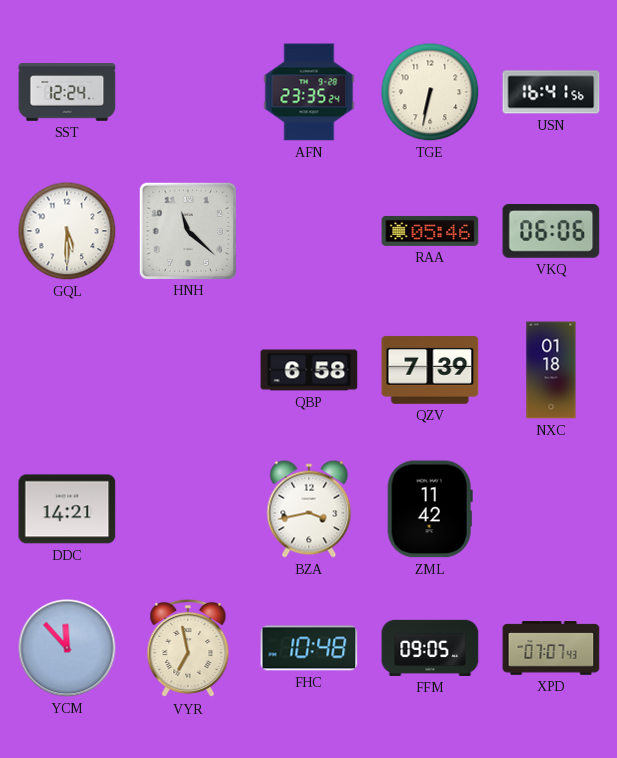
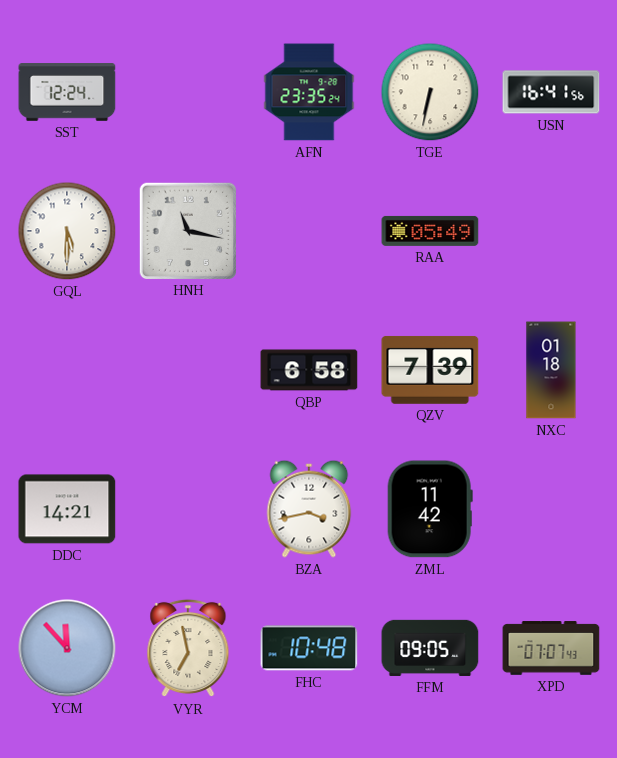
HNH: 11:22 -> 11:17 (187, 230)
RAA: 05:46 -> 05:49 (430, 231)
VKQ: 06:06 -> none (551, 232)
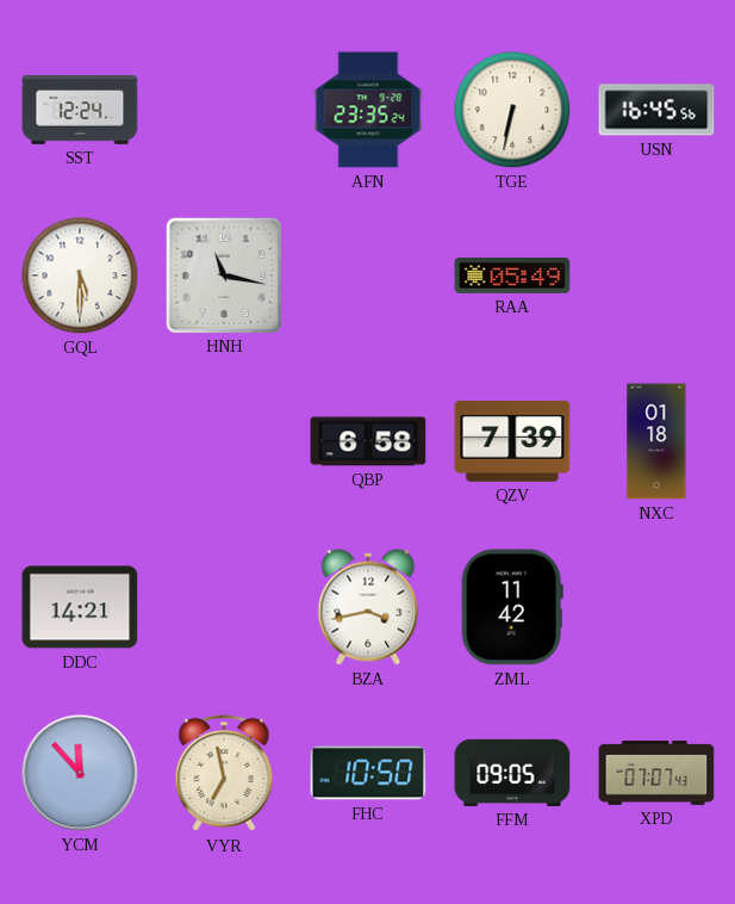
USN: 16:41 -> 16:45 (656, 110)
FHC: 10:48 -> 10:50 (368, 773)
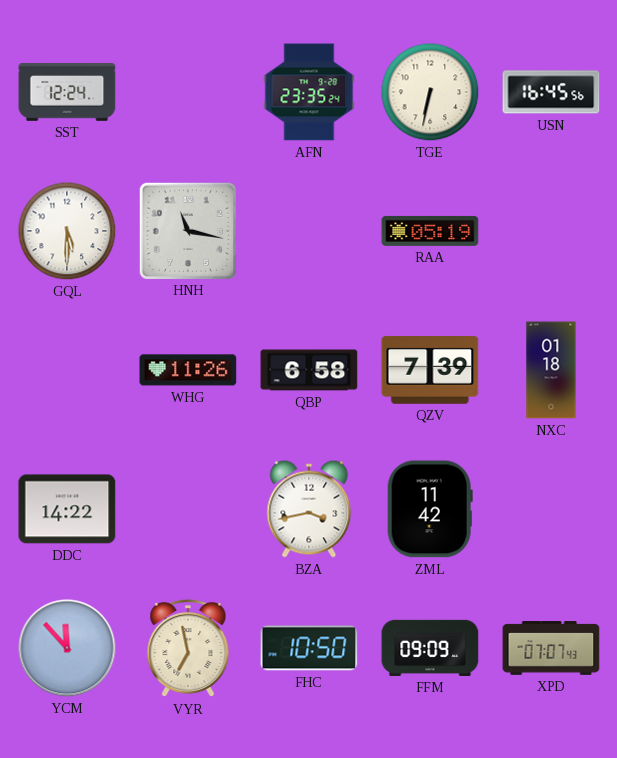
RAA: 05:49 -> 05:19 (430, 231)
WHG: none -> 11:26 (188, 370)
DDC: 14:21 -> 14:22 (67, 509)
FFM: 09:05 -> 09:09 (430, 648)
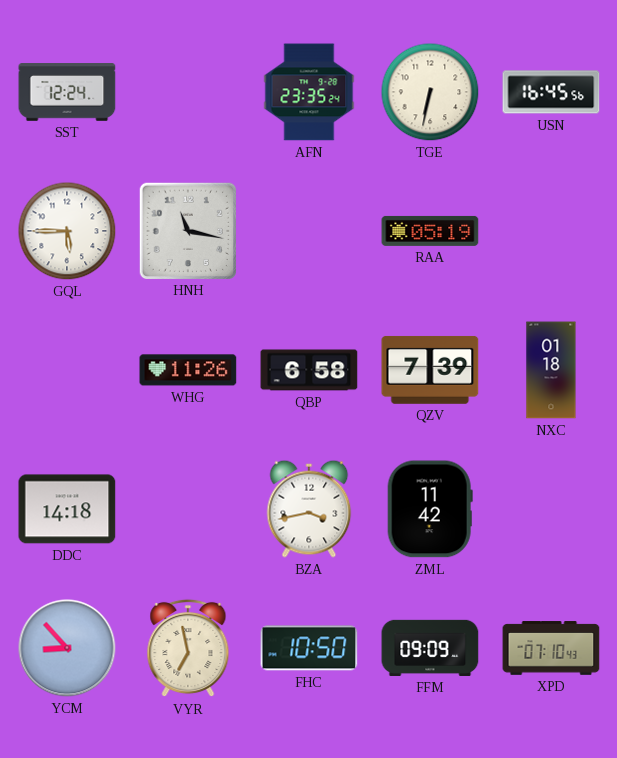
GQL: 5:30 -> 5:45 (67, 231)
DDC: 14:22 -> 14:18 (67, 509)
YCM: 11:53 -> 8:53 (67, 648)
XPD: 07:07 -> 07:10 (551, 648)
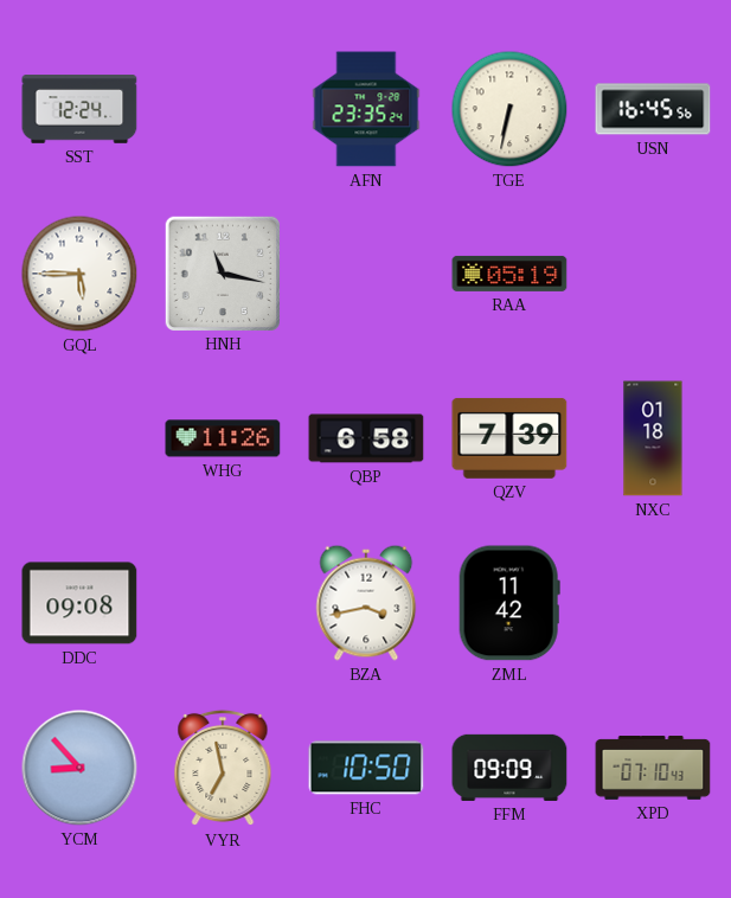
DDC: 14:18 -> 09:08 (79, 603)
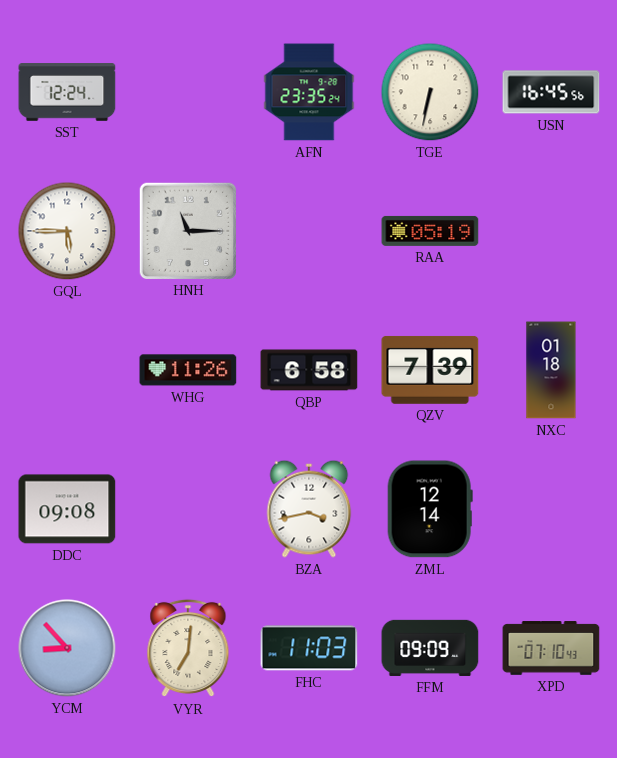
HNH: 11:17 -> 11:15 (187, 230)
ZML: 11:42 -> 12:14 (430, 509)
VYR: 6:58 -> 7:01 (188, 648)
FHC: 10:50 -> 11:03 (309, 648)
